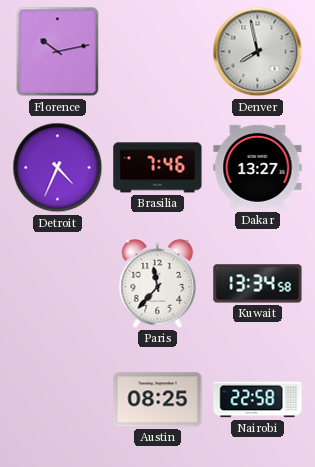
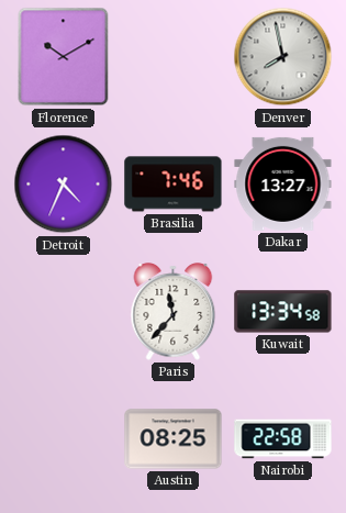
Florence: 10:13 -> 10:10 (64, 57)
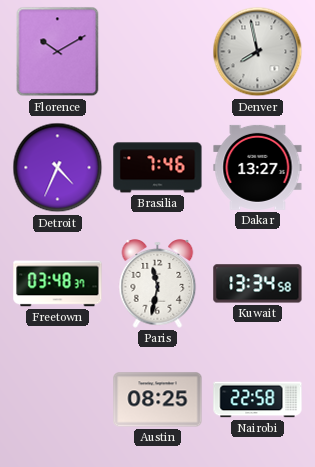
Freetown: none -> 03:48 (58, 284)
Paris: 11:37 -> 11:32 (158, 284)
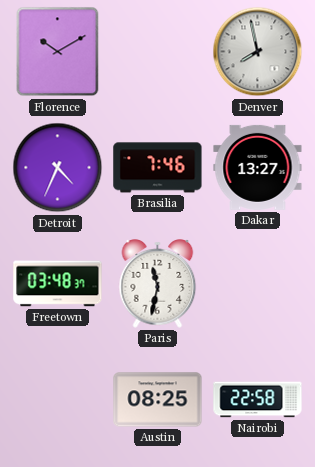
Kuwait: 13:34 -> none (258, 284)
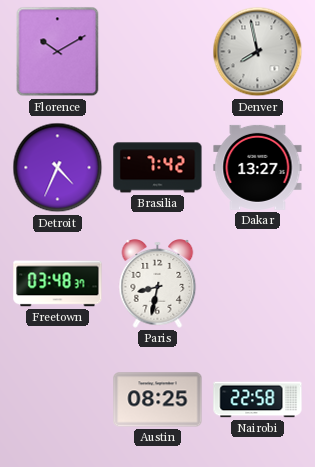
Brasilia: 7:46 -> 7:42 (158, 168)
Paris: 11:32 -> 8:32 (158, 284)
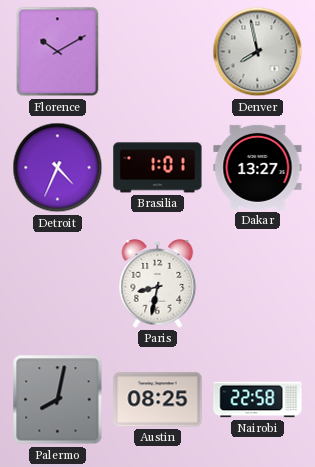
Brasilia: 7:42 -> 1:01 (158, 168)
Freetown: 03:48 -> none (58, 284)
Palermo: none -> 8:02 (58, 400)
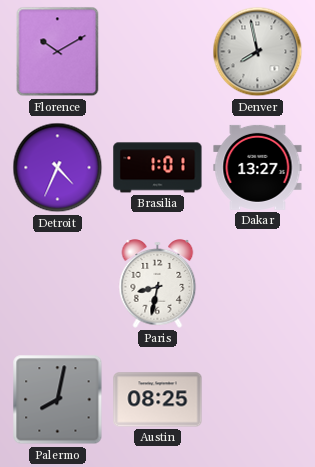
Nairobi: 22:58 -> none (258, 400)
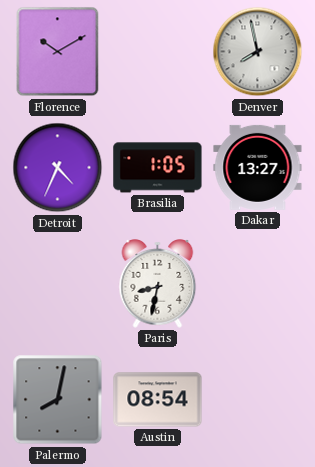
Brasilia: 1:01 -> 1:05 (158, 168)
Austin: 08:25 -> 08:54 (158, 400)
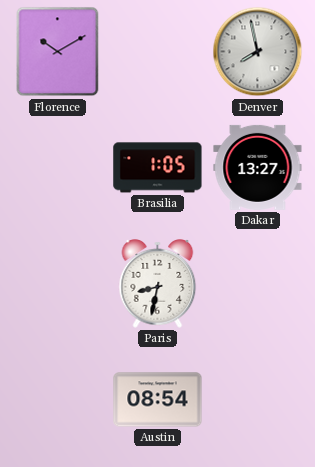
Detroit: 4:34 -> none (58, 168)
Palermo: 8:02 -> none (58, 400)
